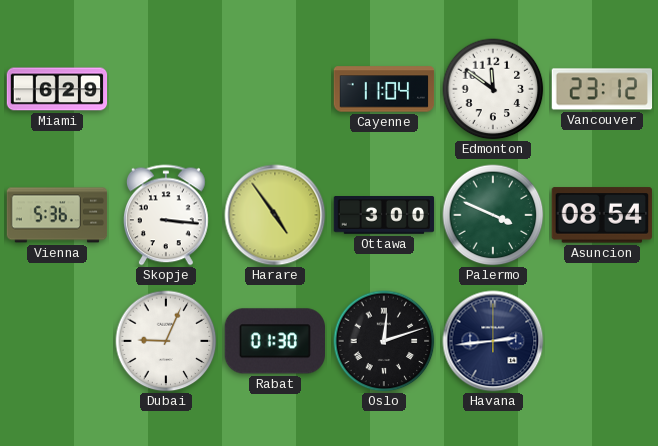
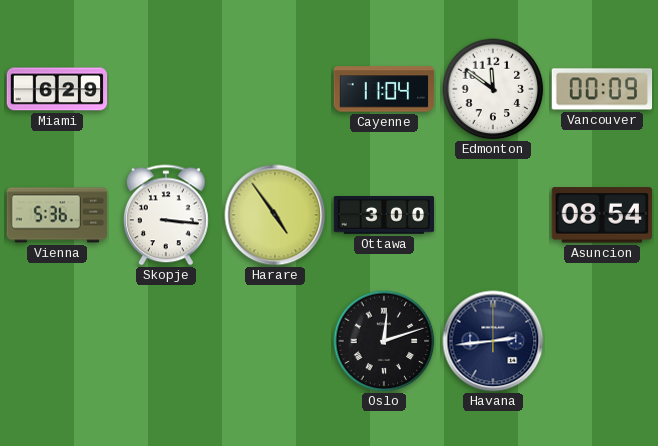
Vancouver: 23:12 -> 00:09 (602, 89)
Palermo: 3:49 -> none (493, 215)
Dubai: 9:04 -> none (166, 341)
Rabat: 01:30 -> none (274, 341)
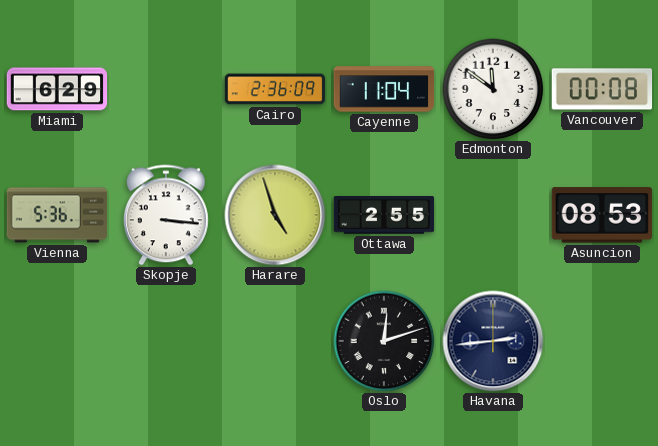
Cairo: none -> 2:36 (275, 89)
Vancouver: 00:09 -> 00:08 (602, 89)
Harare: 4:54 -> 4:57 (275, 215)
Ottawa: 3:00 -> 2:55 (384, 215)
Asuncion: 08:54 -> 08:53 (602, 215)
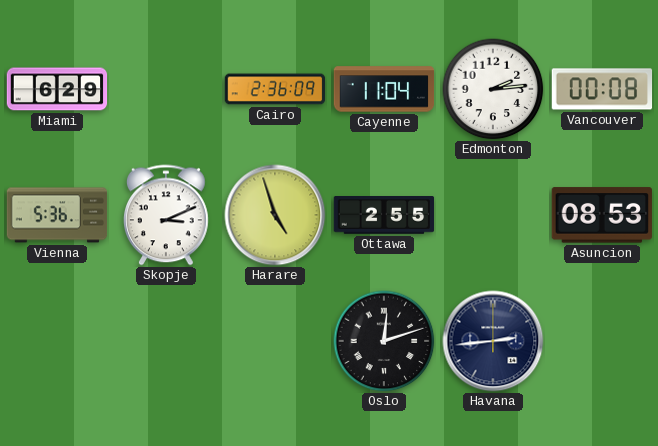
Edmonton: 11:51 -> 2:14 (493, 89)
Skopje: 3:16 -> 3:11 (166, 215)
